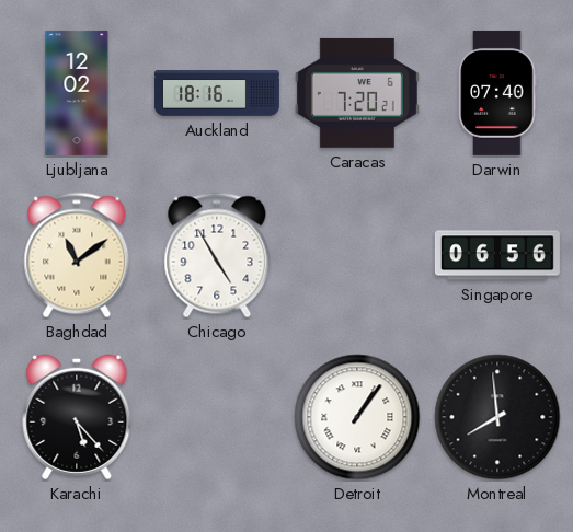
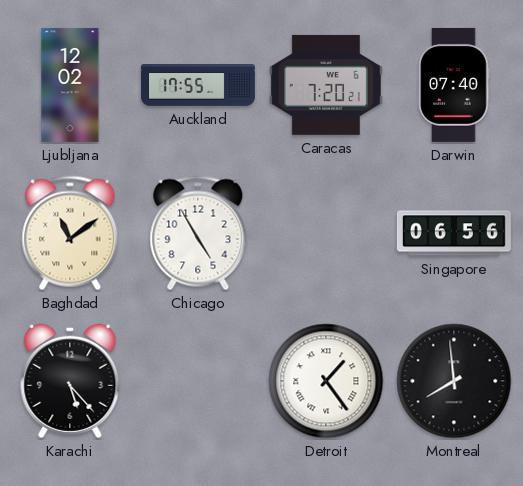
Auckland: 18:16 -> 17:55 (198, 86)
Detroit: 1:06 -> 1:24 (326, 381)
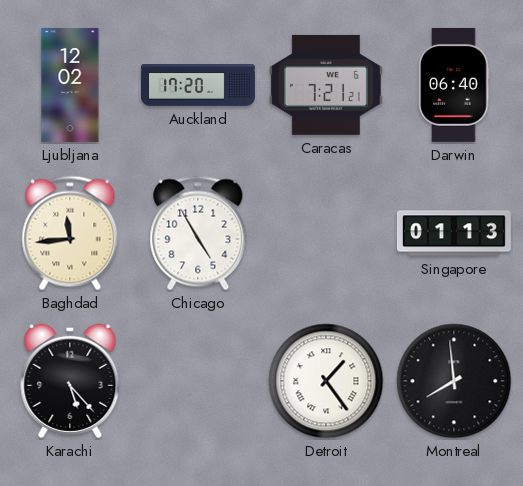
Auckland: 17:55 -> 17:20 (198, 86)
Caracas: 7:20 -> 7:21 (326, 85)
Darwin: 07:40 -> 06:40 (454, 85)
Baghdad: 11:09 -> 11:44 (70, 233)
Singapore: 06:56 -> 01:13 (454, 233)
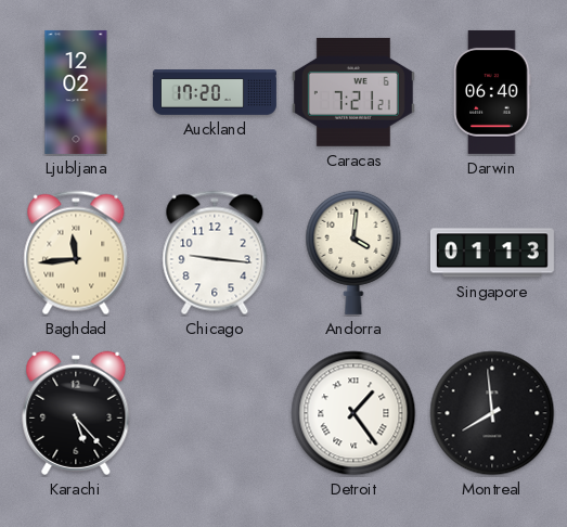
Chicago: 4:55 -> 9:16 (215, 253)
Andorra: none -> 4:01 (353, 253)
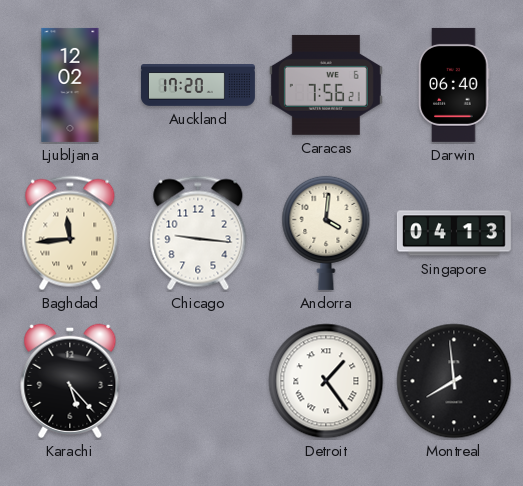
Caracas: 7:21 -> 7:56 (326, 85)
Singapore: 01:13 -> 04:13 (454, 233)
